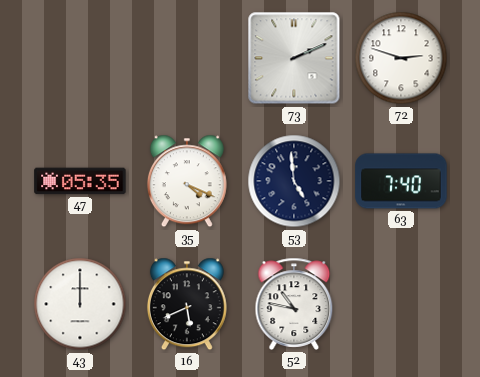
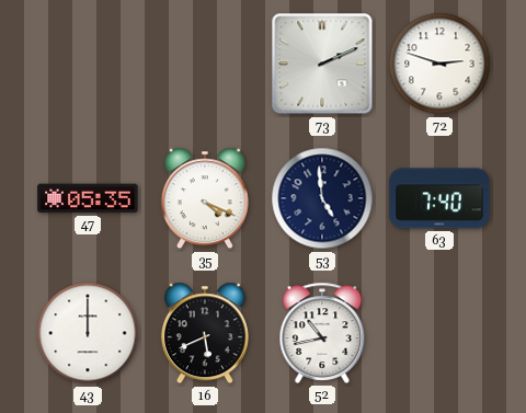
52: 10:47 -> 10:43 (322, 333)
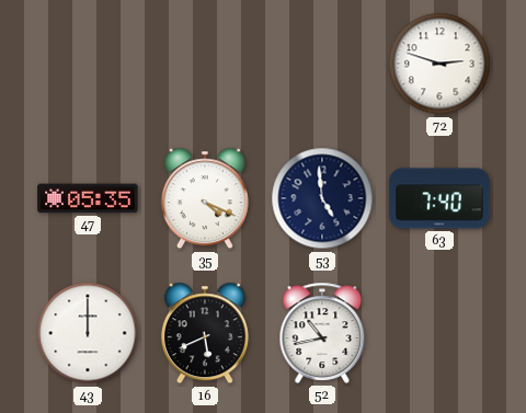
73: 2:11 -> none (322, 64)
